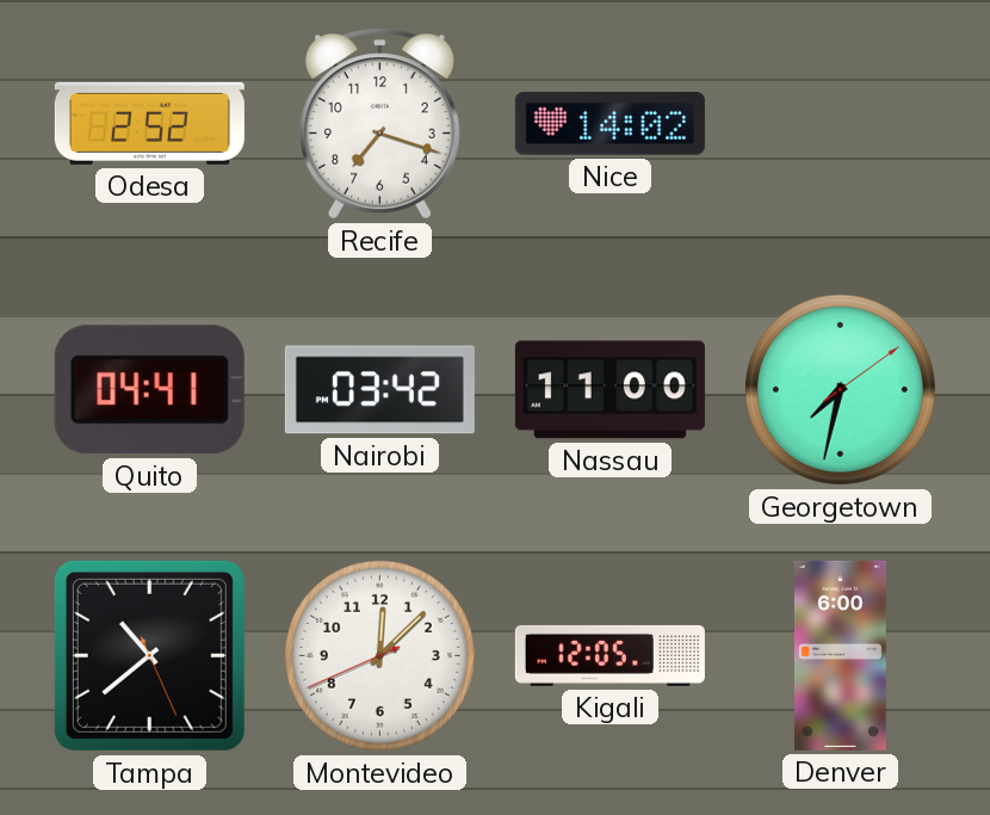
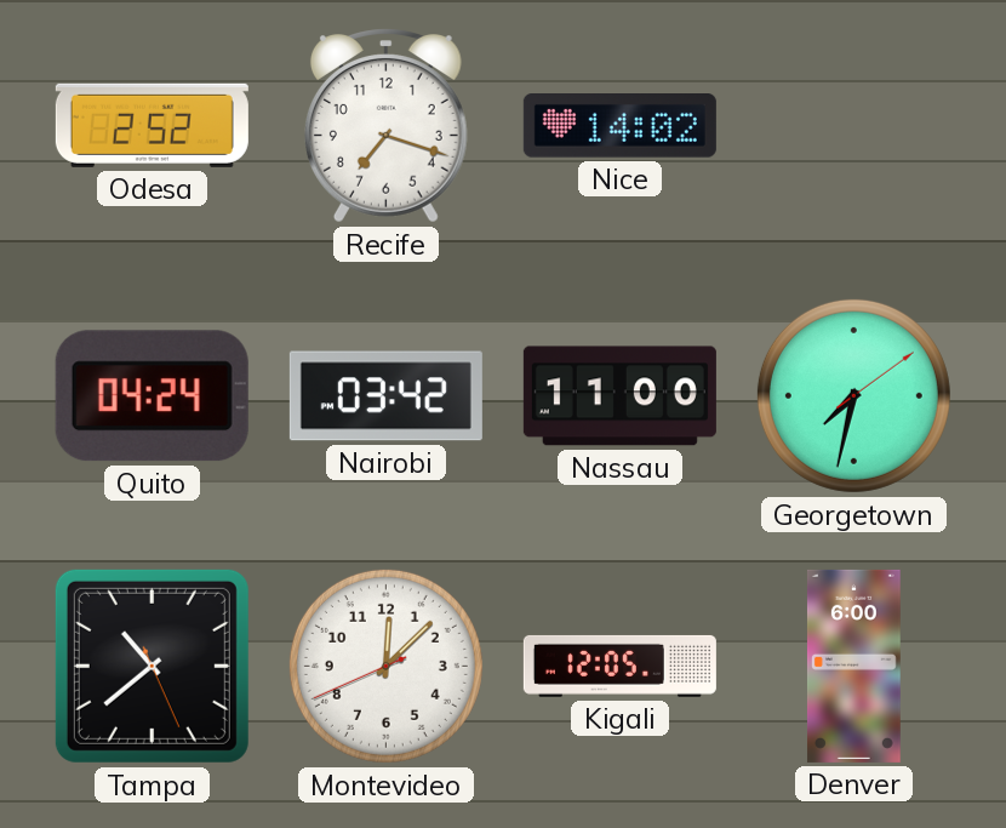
Quito: 04:41 -> 04:24 (152, 396)
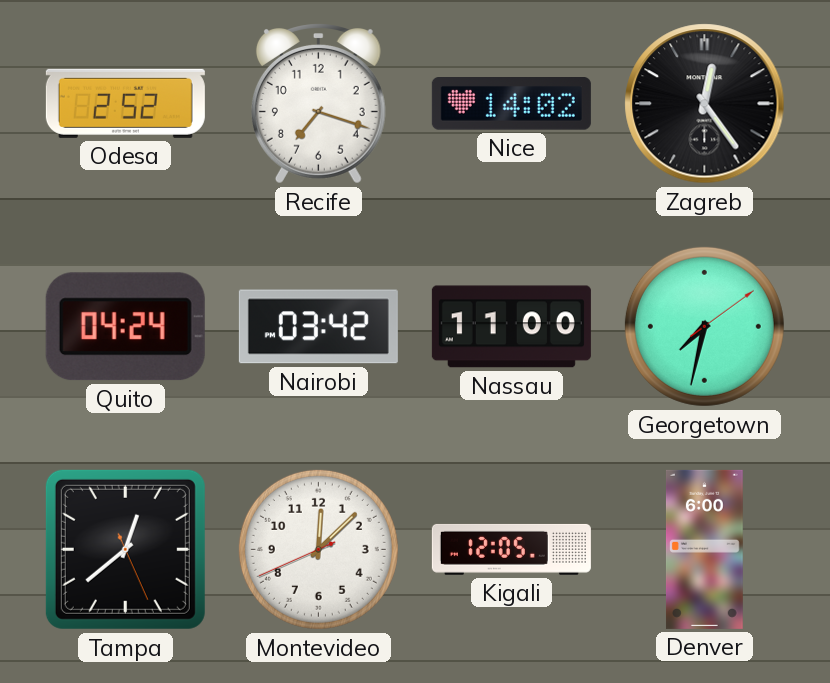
Zagreb: none -> 12:24 (705, 104)
Tampa: 10:38 -> 12:38 (125, 549)
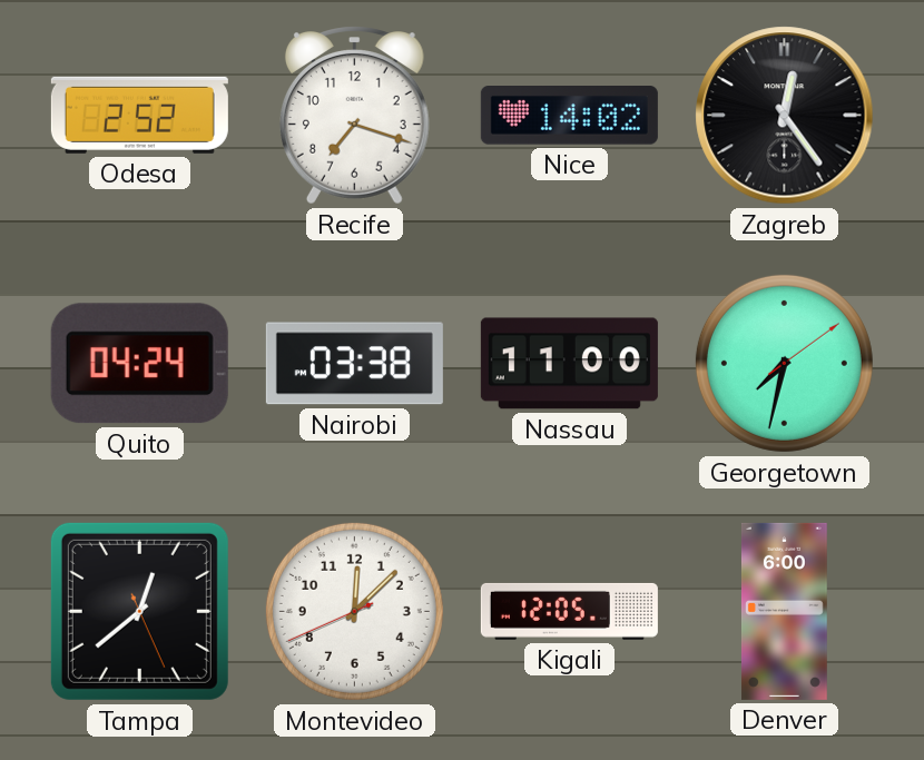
Nairobi: 03:42 -> 03:38 (354, 364)
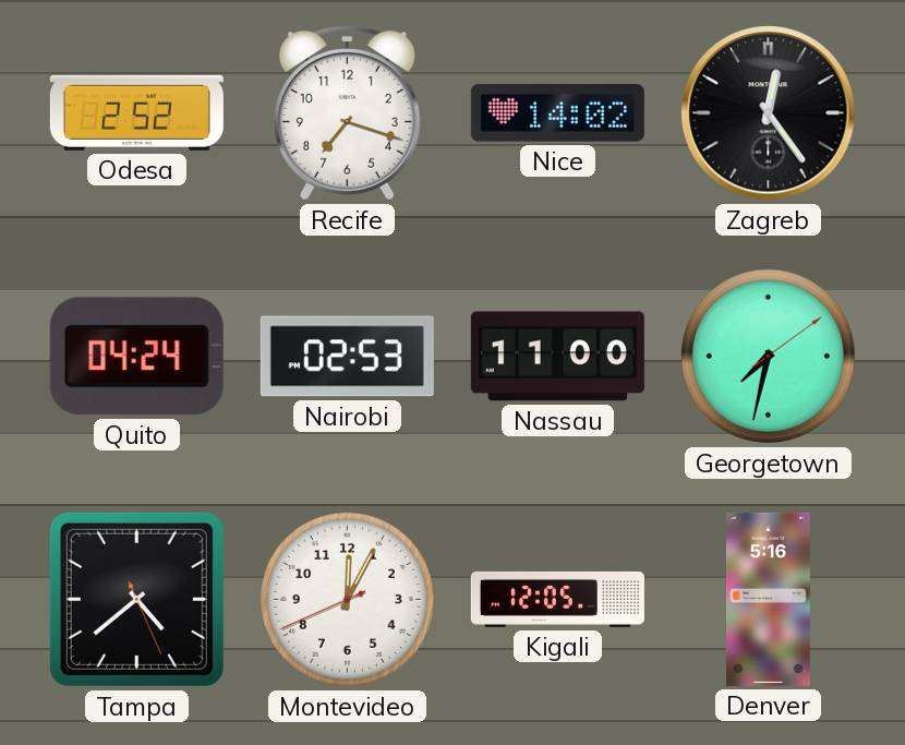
Nairobi: 03:38 -> 02:53 (347, 357)
Tampa: 12:38 -> 4:38 (136, 599)
Montevideo: 12:07 -> 12:04 (347, 599)
Denver: 6:00 -> 5:16 (768, 599)
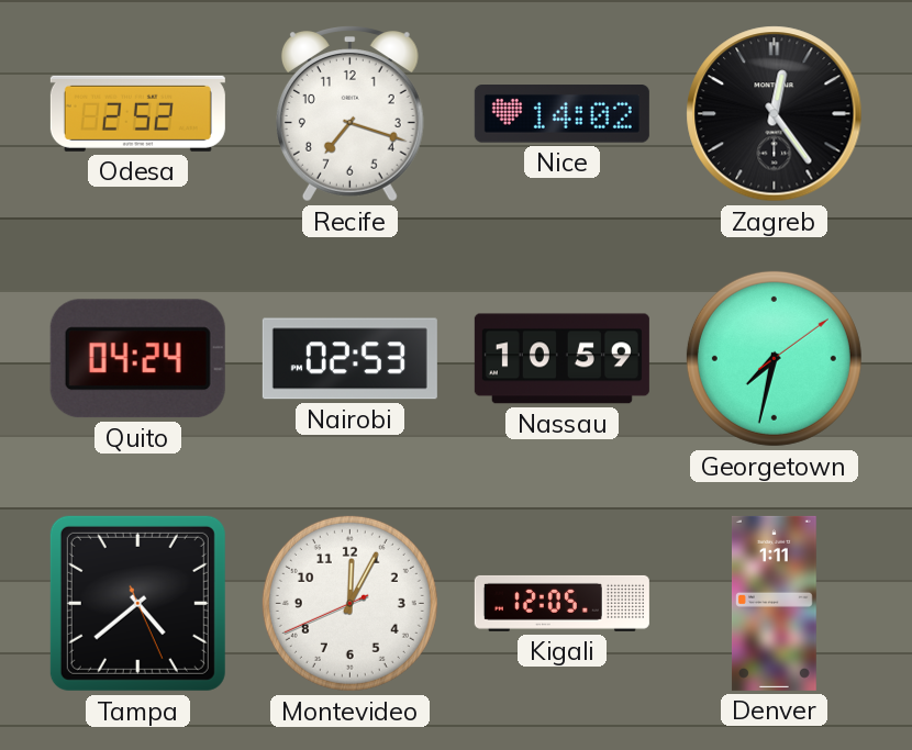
Nassau: 11:00 -> 10:59 (561, 359)
Denver: 5:16 -> 1:11 (774, 603)
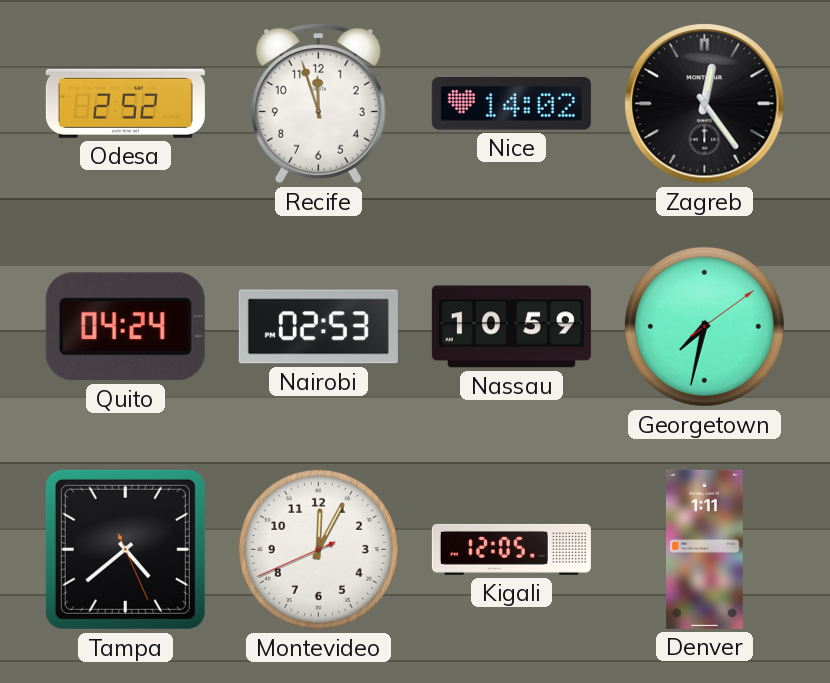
Recife: 7:18 -> 11:57 (318, 104)
